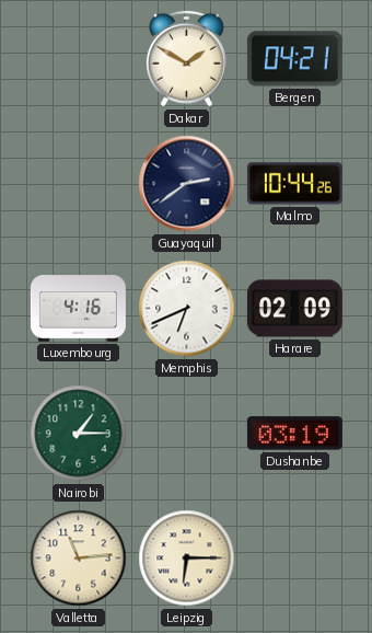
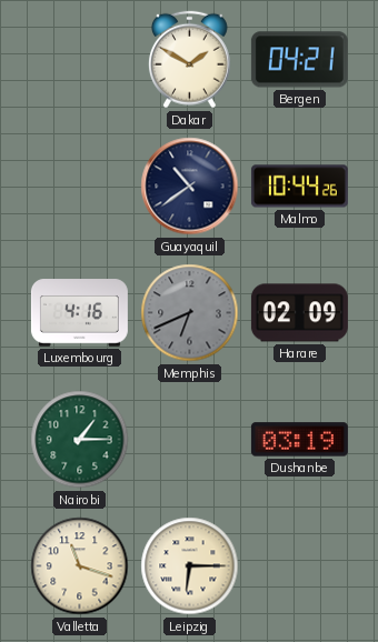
Guayaquil: 2:39 -> 10:39 (190, 187)
Memphis dial: white -> grey (190, 313)
Valletta: 11:14 -> 11:18 (80, 566)
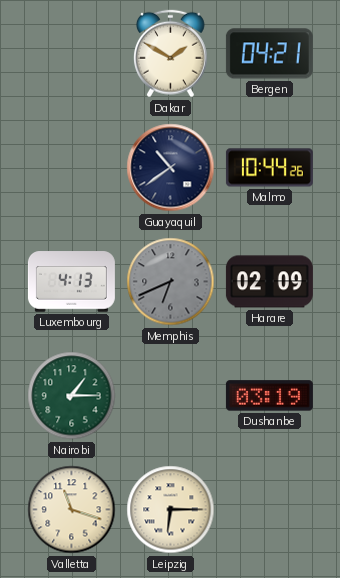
Luxembourg: 4:16 -> 4:13 (71, 282)
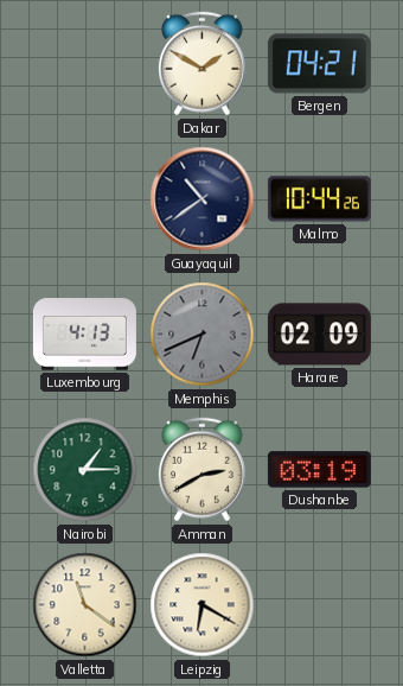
Amman: none -> 2:40 (201, 470)
Valletta: 11:18 -> 11:21 (85, 605)
Leipzig: 6:15 -> 6:20 (203, 605)
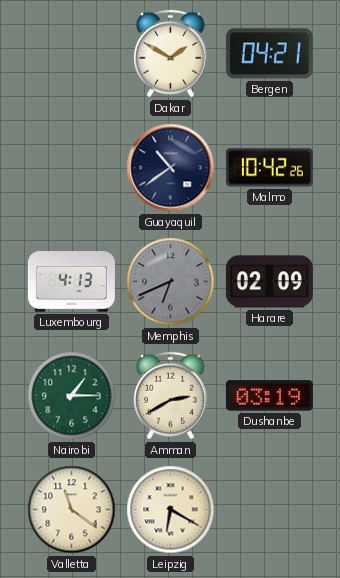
Malmo: 10:44 -> 10:42 (269, 168)
